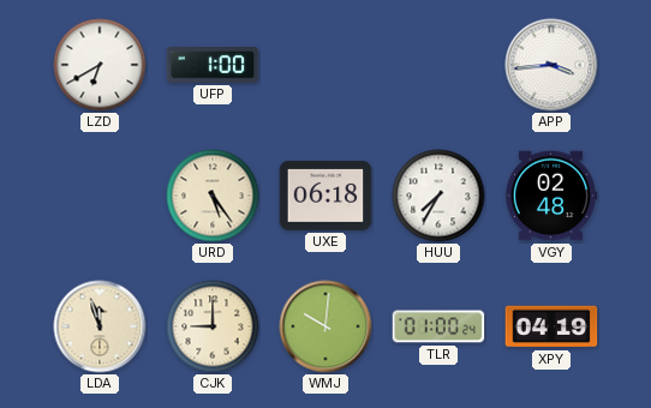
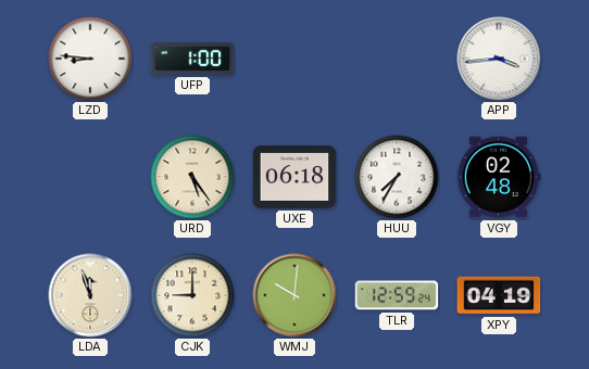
LZD: 6:40 -> 8:46 (90, 59)
TLR: 01:00 -> 12:59 (397, 295)
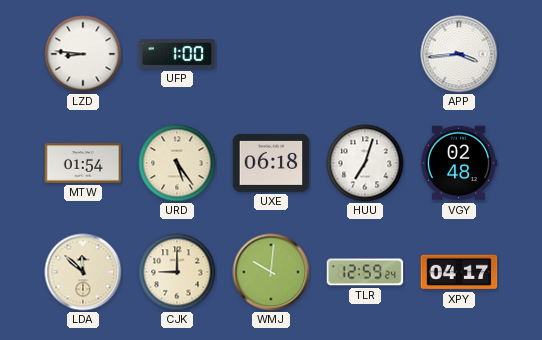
MTW: none -> 01:54 (83, 163)
HUU: 7:35 -> 7:03 (365, 163)
LDA: 11:57 -> 11:52 (83, 272)
XPY: 04:19 -> 04:17 (459, 272)
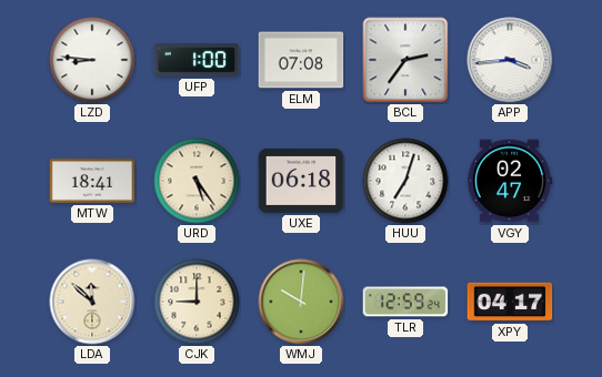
ELM: none -> 07:08 (301, 60)
BCL: none -> 2:36 (405, 60)
MTW: 01:54 -> 18:41 (92, 181)
VGY: 02:48 -> 02:47 (510, 181)
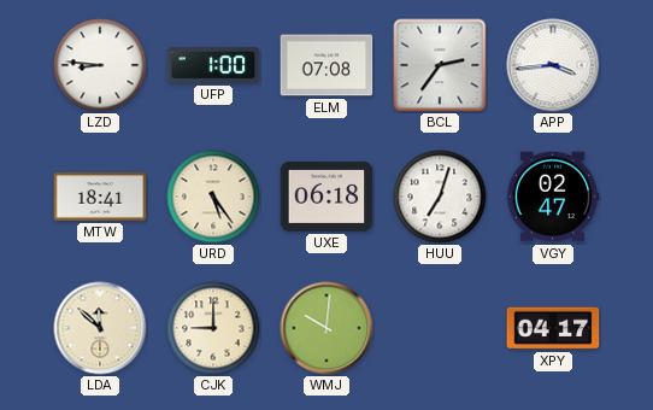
TLR: 12:59 -> none (405, 302)
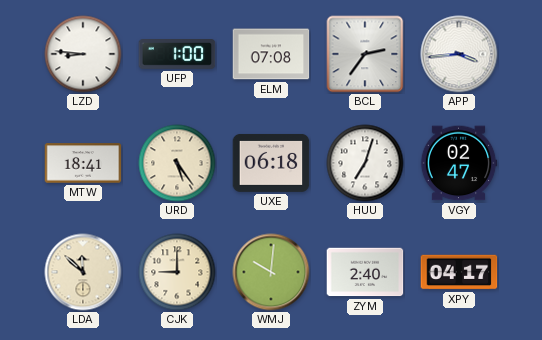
ZYM: none -> 2:40 (365, 272)
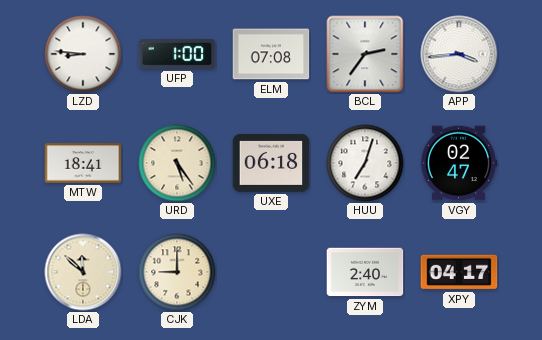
WMJ: 10:01 -> none (271, 272)
